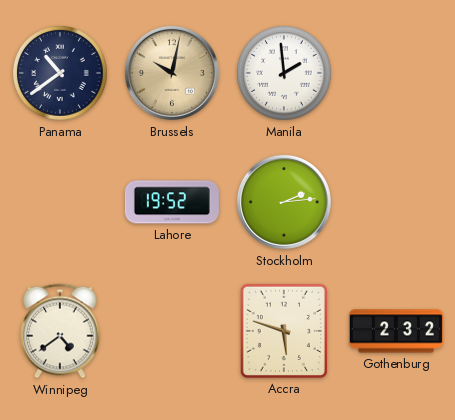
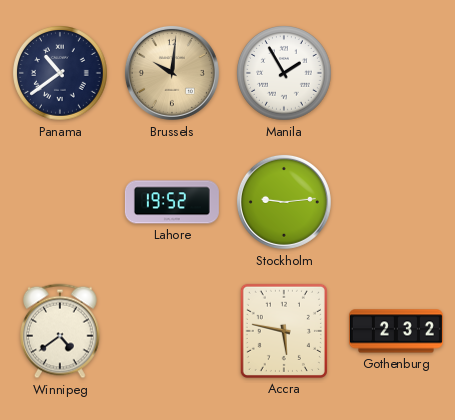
Brussels: 10:02 -> 10:01 (172, 73)
Manila: 1:59 -> 1:55 (285, 74)
Stockholm: 2:14 -> 9:14 (284, 202)
Accra: 5:48 -> 5:47 (284, 331)
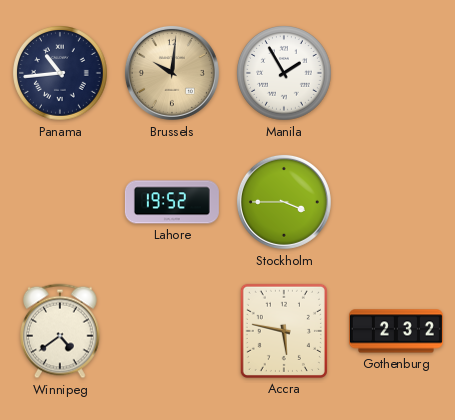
Panama: 10:39 -> 10:44 (61, 74)
Stockholm: 9:14 -> 3:45 (284, 202)
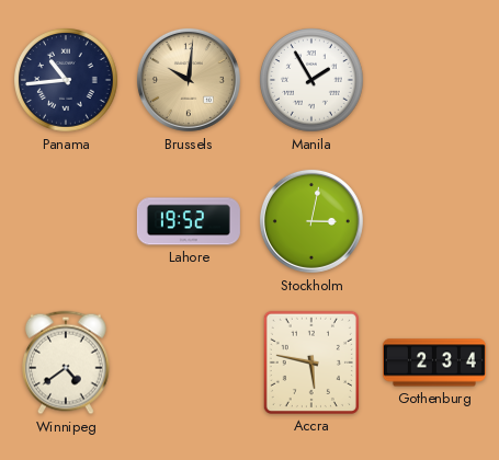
Stockholm: 3:45 -> 3:02 (311, 221)
Gothenburg: 2:32 -> 2:34 (434, 363)
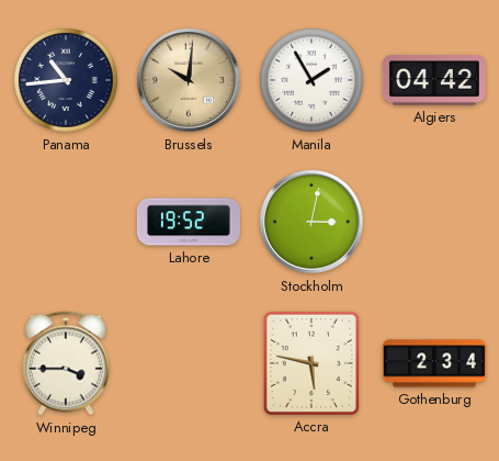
Algiers: none -> 04:42 (434, 80)
Winnipeg: 4:39 -> 3:45 (67, 363)
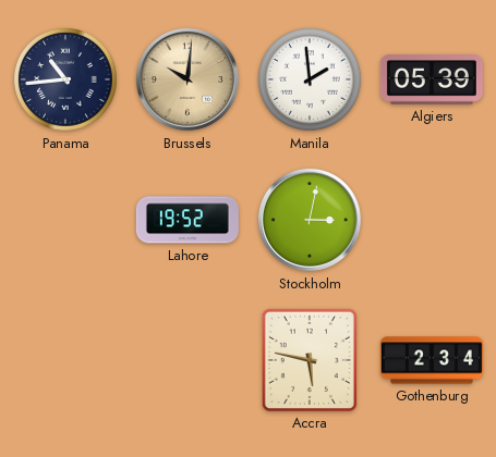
Manila: 1:55 -> 1:59 (311, 81)
Algiers: 04:42 -> 05:39 (432, 79)
Winnipeg: 3:45 -> none (67, 363)
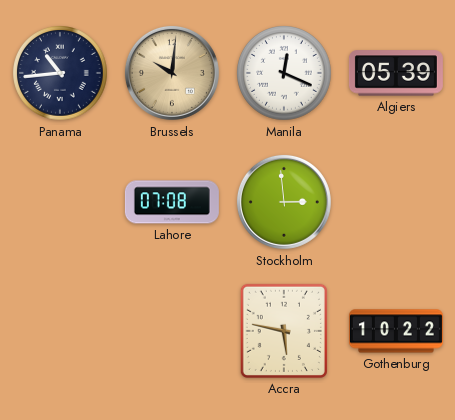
Manila: 1:59 -> 12:19 (285, 74)
Lahore: 19:52 -> 07:08 (172, 202)
Stockholm: 3:02 -> 2:59 (284, 202)
Gothenburg: 2:34 -> 10:22 (396, 331)
